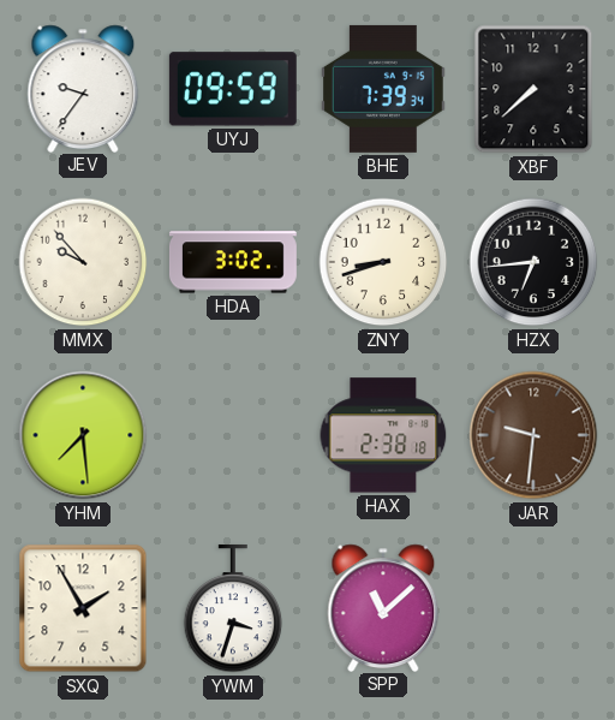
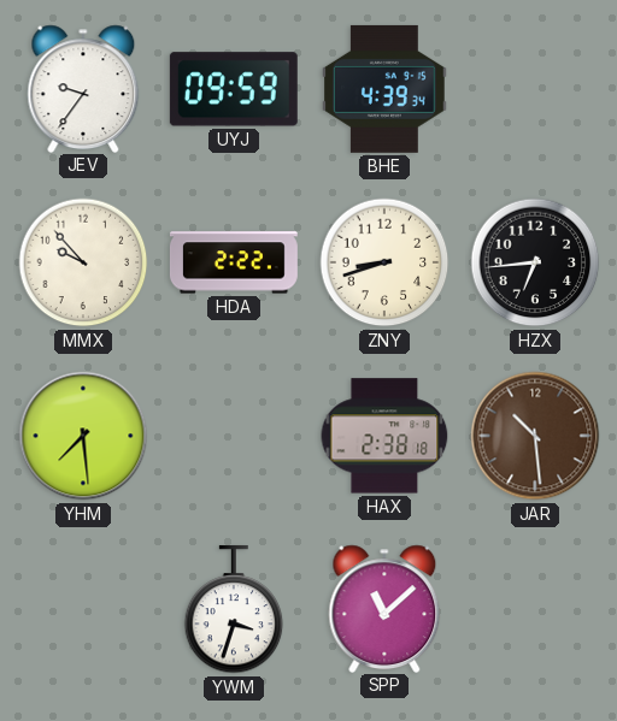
BHE: 7:39 -> 4:39 (386, 89)
XBF: 7:38 -> none (533, 89)
HDA: 3:02 -> 2:22 (234, 262)
JAR: 9:31 -> 10:29 (535, 436)
SXQ: 1:55 -> none (83, 608)
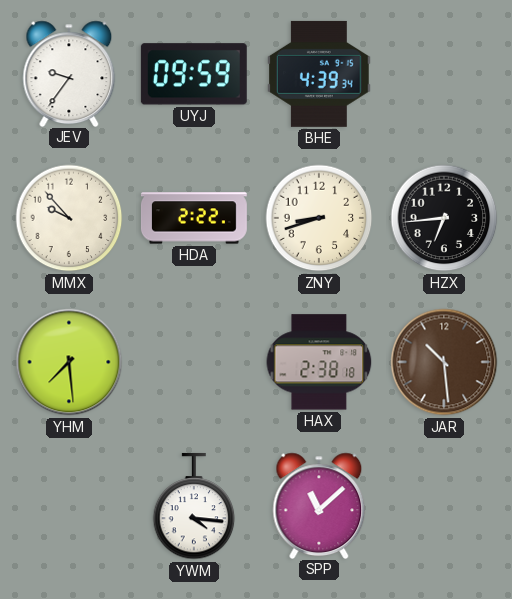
YWM: 3:33 -> 4:16 (194, 506)
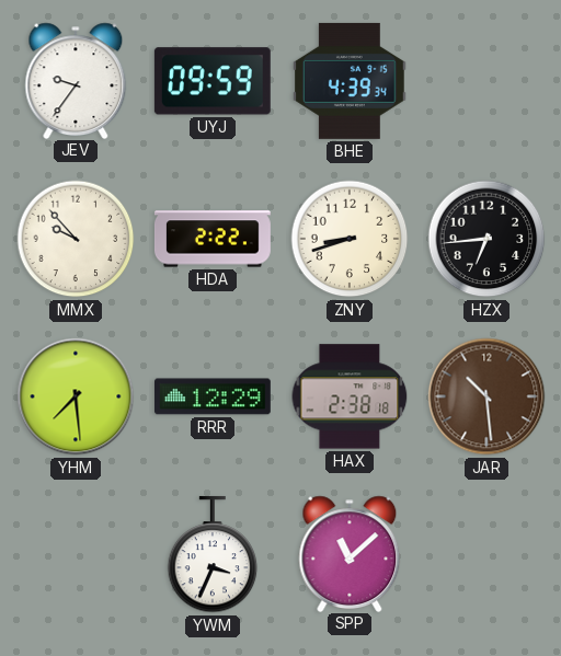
RRR: none -> 12:29 (213, 396)
YWM: 4:16 -> 3:34 (213, 554)
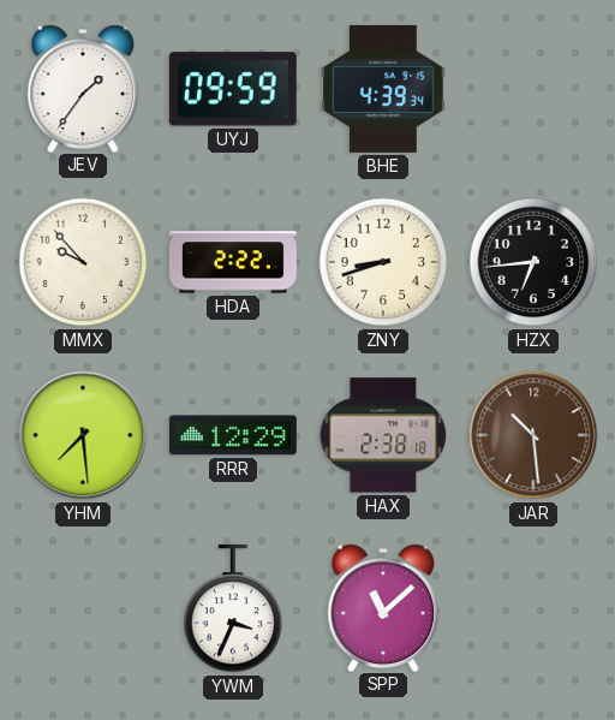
JEV: 9:36 -> 1:36 (83, 88)
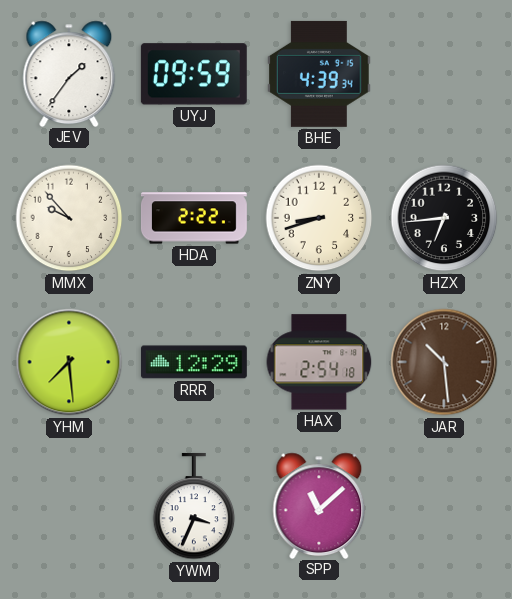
HAX: 2:38 -> 2:54 (319, 362)
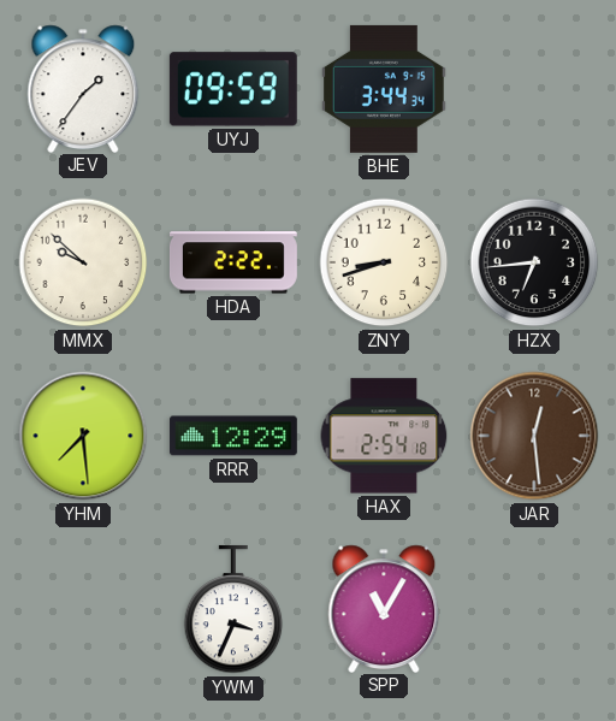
BHE: 4:39 -> 3:44 (385, 89)
MMX: 9:53 -> 9:52 (83, 262)
JAR: 10:29 -> 12:29 (534, 436)
SPP: 11:08 -> 11:05 (384, 608)
